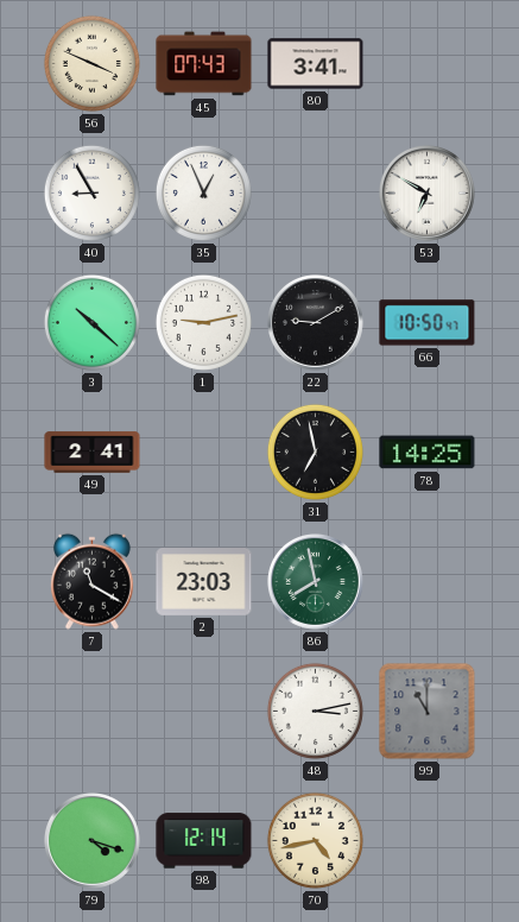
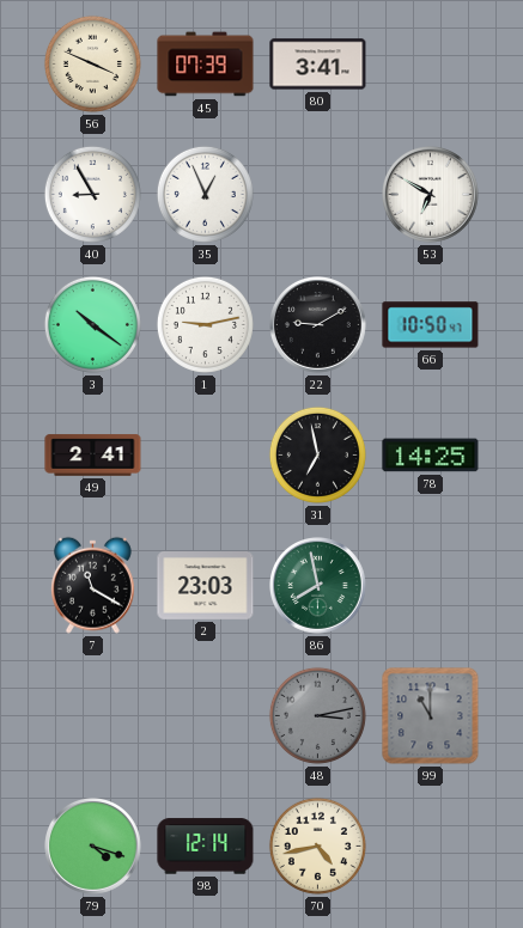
45: 07:43 -> 07:39 (206, 65)
3: 10:22 -> 10:21 (92, 324)
48 dial: white -> grey (317, 715)
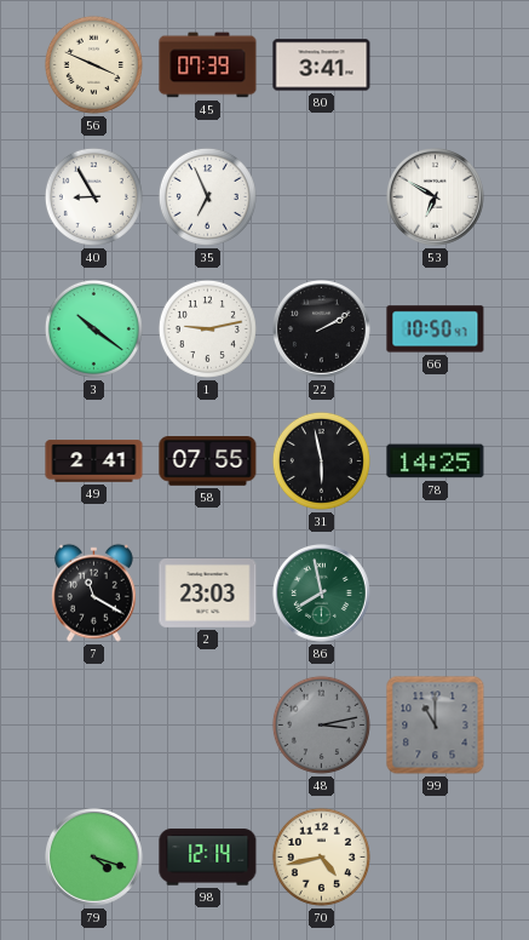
35: 12:56 -> 6:56 (207, 196)
22: 9:10 -> 2:10 (322, 329)
58: none -> 07:55 (208, 462)
31: 6:58 -> 5:58 (321, 460)
